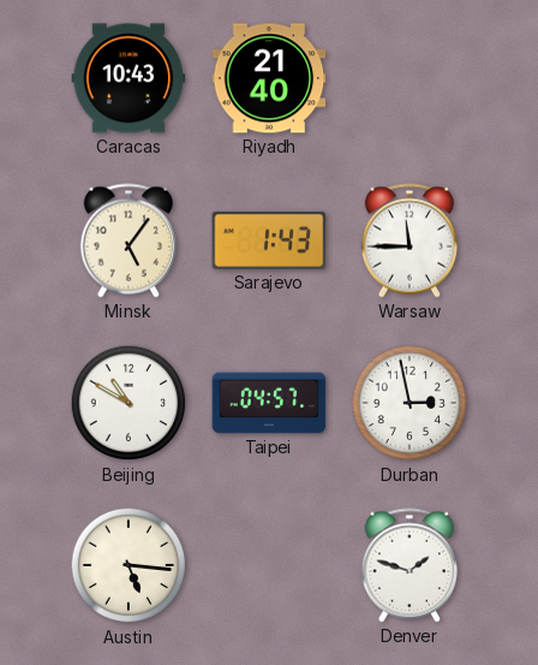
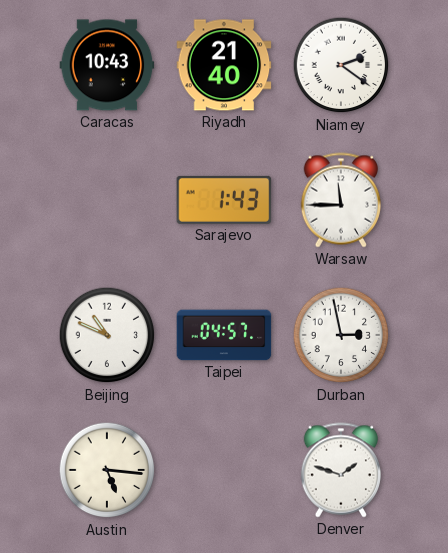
Niamey: none -> 2:21 (341, 65)
Minsk: 5:06 -> none (128, 241)
Beijing: 10:50 -> 10:49 (107, 335)
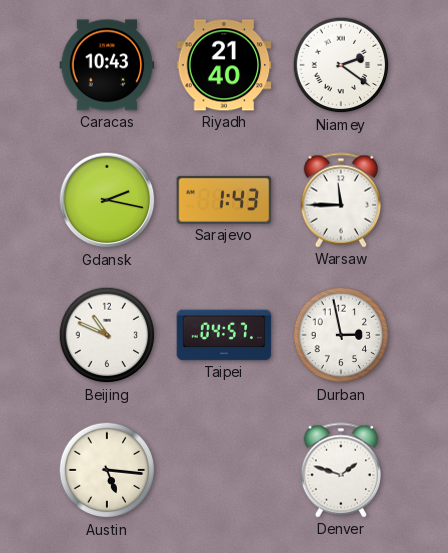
Gdansk: none -> 2:17 (107, 200)
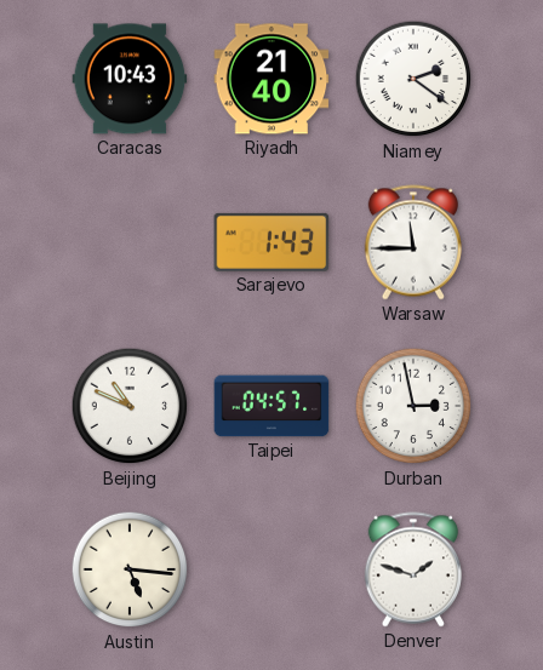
Gdansk: 2:17 -> none (107, 200)
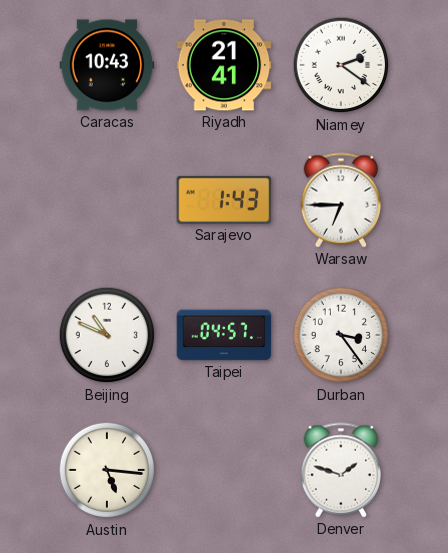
Riyadh: 21:40 -> 21:41 (224, 65)
Warsaw: 11:45 -> 6:45 (341, 200)
Durban: 2:58 -> 3:24 (341, 335)
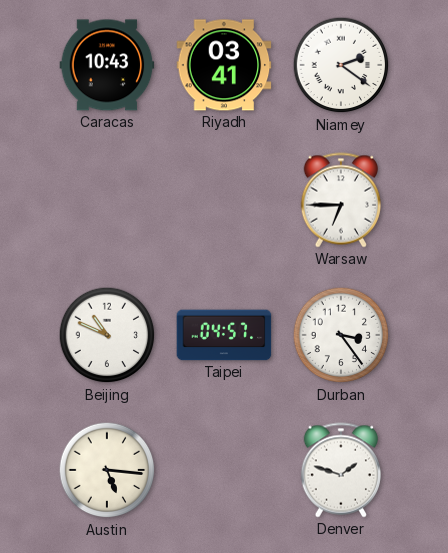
Riyadh: 21:41 -> 03:41 (224, 65)
Sarajevo: 1:43 -> none (224, 200)
